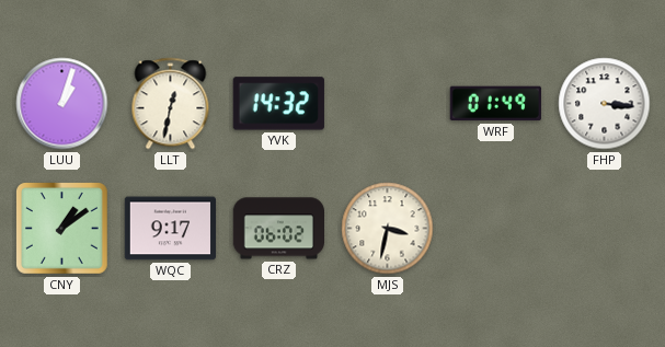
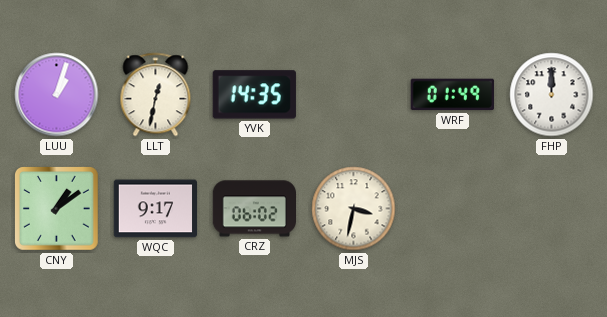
YVK: 14:32 -> 14:35 (254, 95)
FHP: 3:16 -> 12:00 (552, 95)
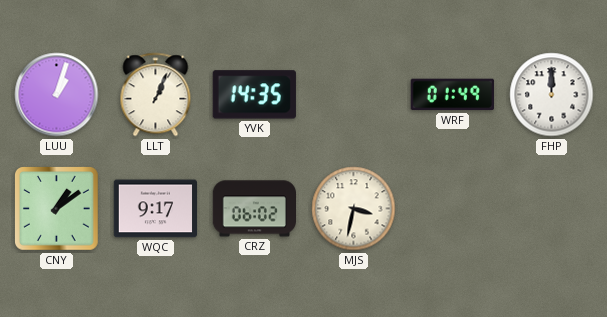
LLT: 12:32 -> 1:04 (156, 95)
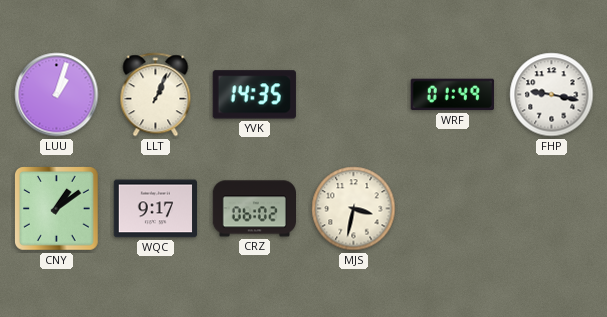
FHP: 12:00 -> 9:17 (552, 95)
